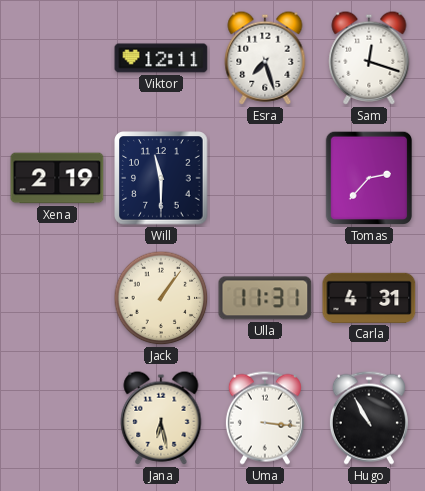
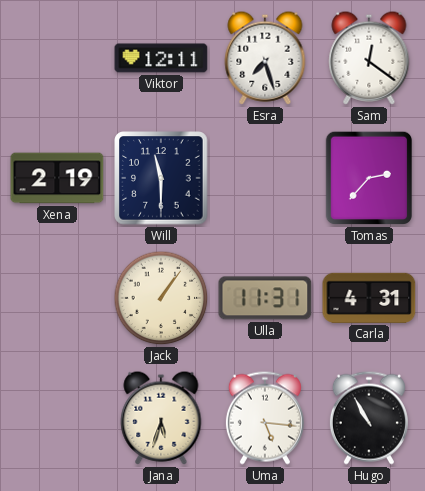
Sam: 12:18 -> 12:21 (369, 58)
Jana: 6:28 -> 5:33 (161, 418)
Uma: 3:16 -> 5:16 (265, 418)
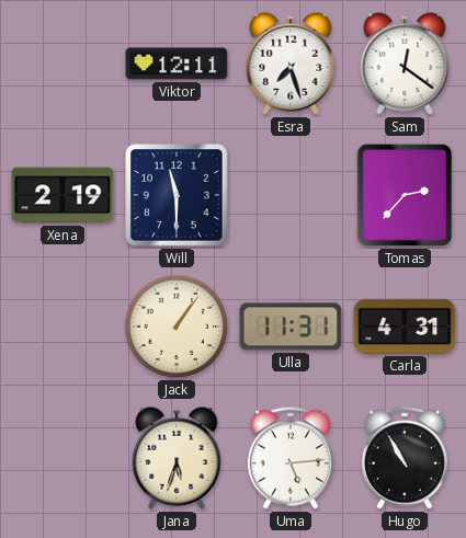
Uma: 5:16 -> 5:14 (291, 458)
